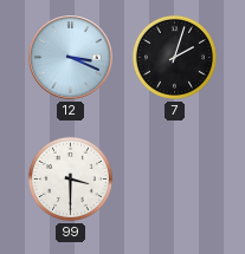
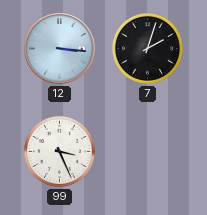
12: 3:19 -> 3:16 (60, 49)
99: 3:30 -> 3:26 (59, 151)
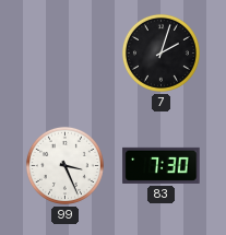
12: 3:16 -> none (60, 49)
83: none -> 7:30 (162, 165)
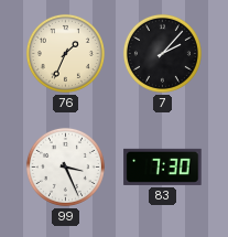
76: none -> 1:34 (65, 53)
7: 2:03 -> 2:07 (162, 53)
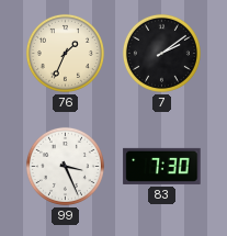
7: 2:07 -> 2:09 (161, 53)
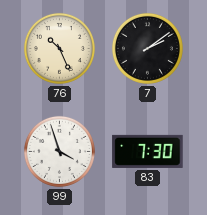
76: 1:34 -> 10:26 (59, 48)
99: 3:26 -> 3:57 (59, 151)
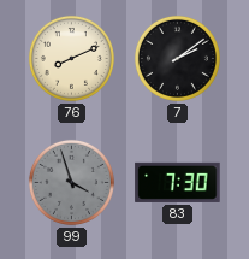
76: 10:26 -> 8:11 (71, 58)
99 dial: white -> grey (71, 182)
